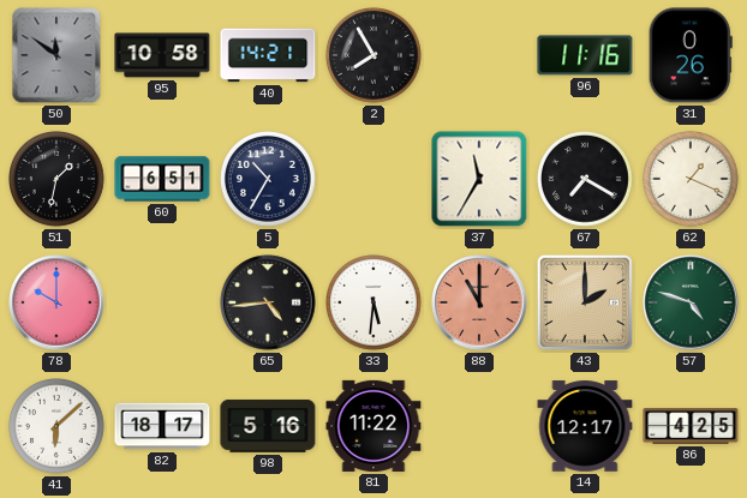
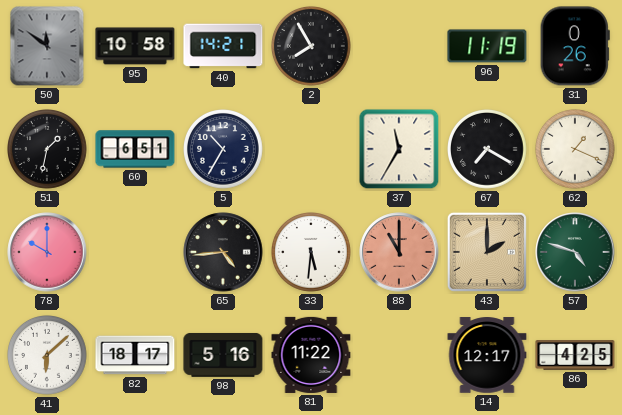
96: 11:16 -> 11:19 (487, 46)
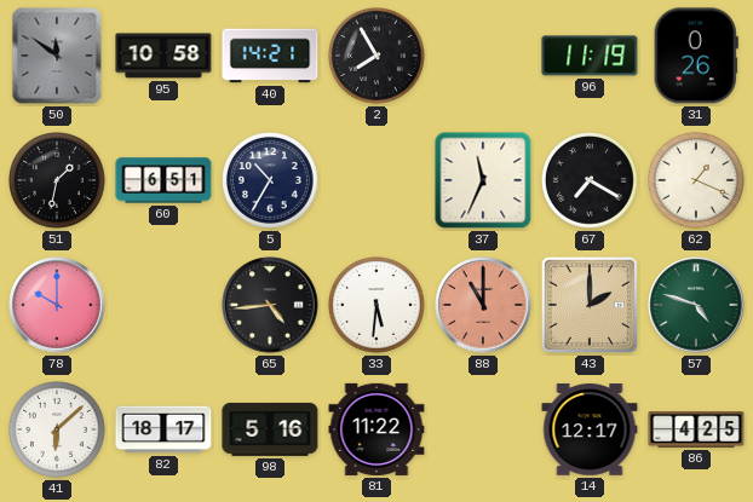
37: 11:35 -> 11:34 (483, 180)
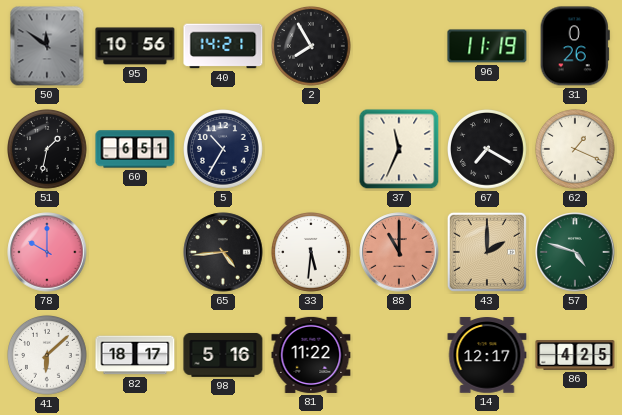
95: 10:58 -> 10:56 (135, 46)
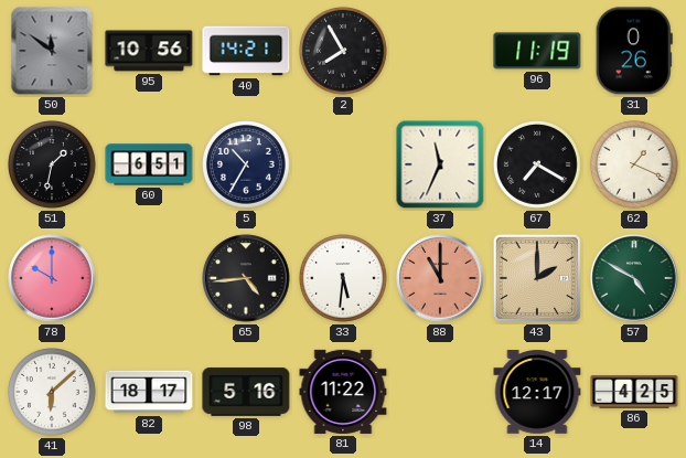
57: 4:48 -> 4:50 (634, 278)
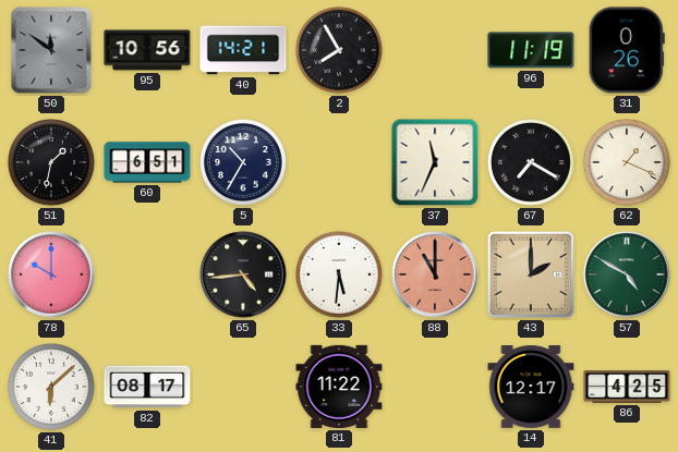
82: 18:17 -> 08:17 (147, 387)
98: 5:16 -> none (246, 392)
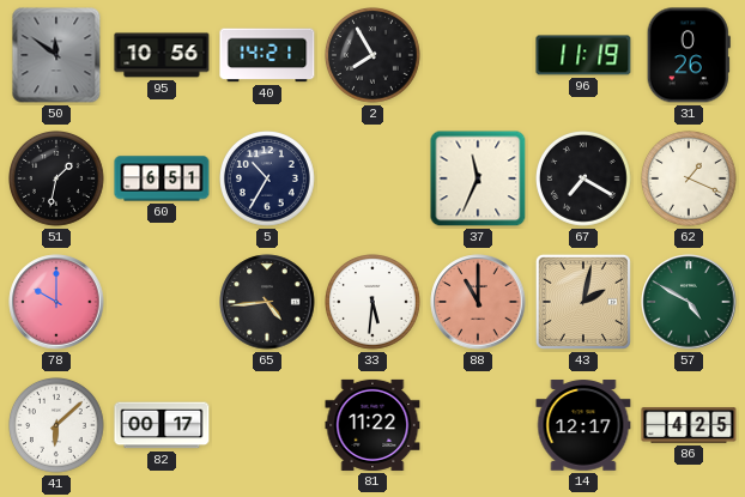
43: 2:00 -> 2:02 (583, 302)
82: 08:17 -> 00:17 (162, 425)
